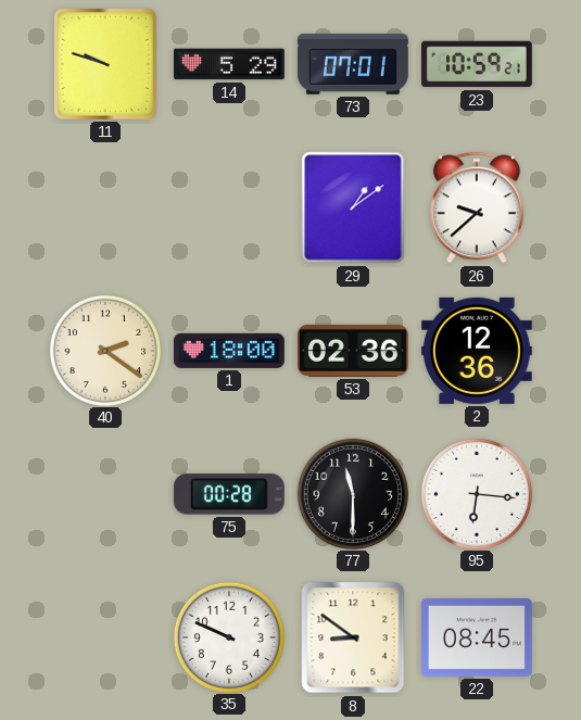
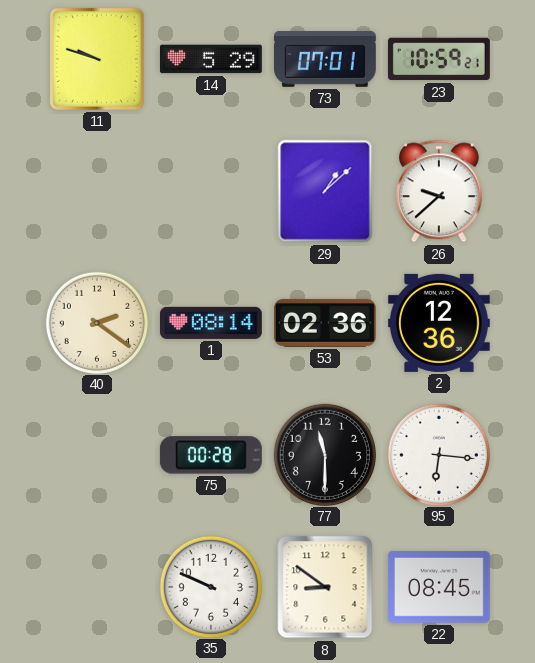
29: 1:09 -> 1:08 (325, 191)
1: 18:00 -> 08:14 (211, 323)
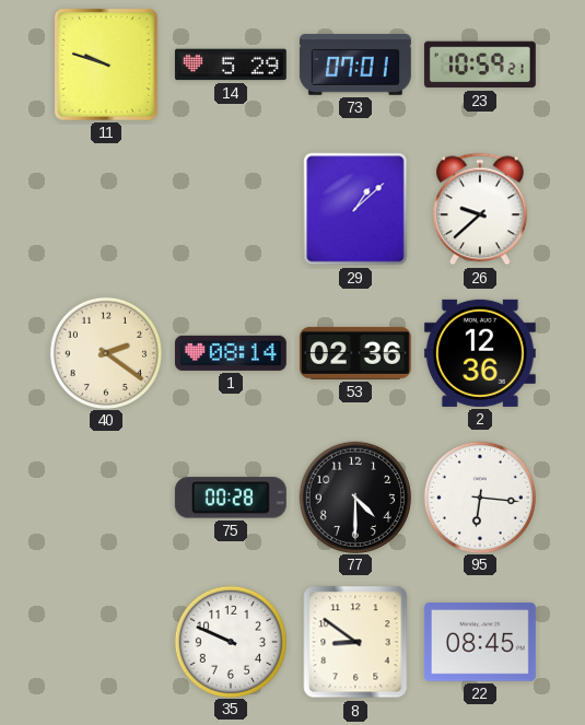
77: 11:30 -> 4:30 (354, 496)
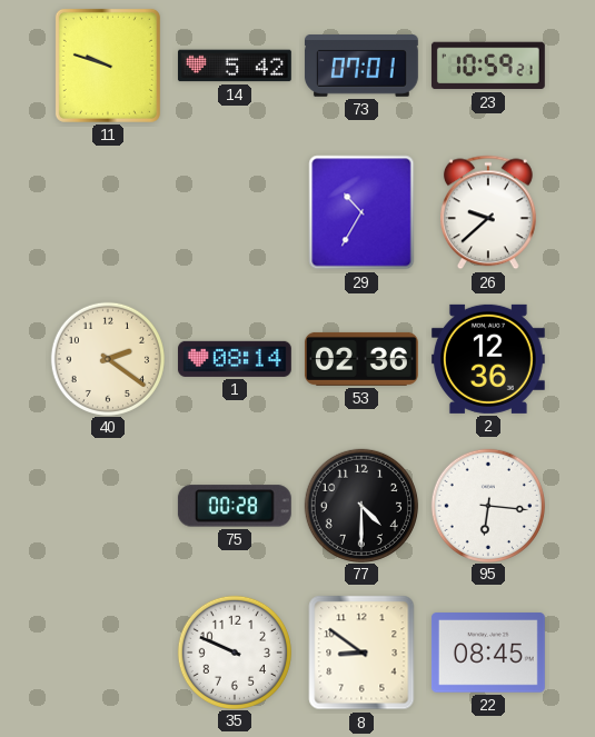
14: 5:29 -> 5:42 (235, 66)
29: 1:08 -> 10:35 (361, 212)
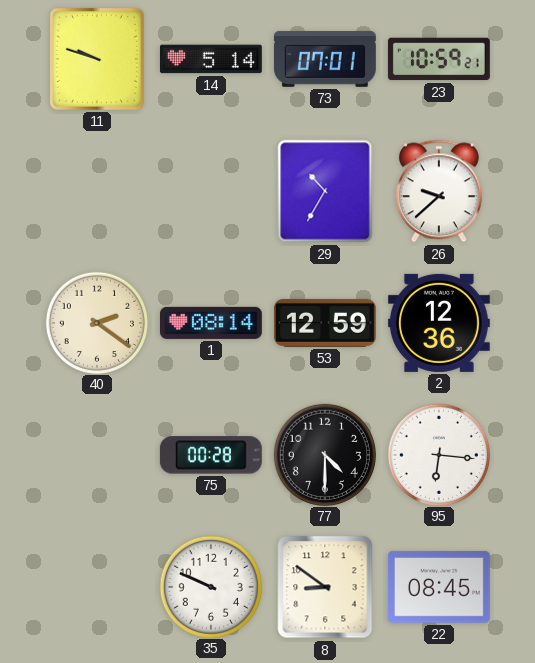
14: 5:42 -> 5:14 (211, 59)
53: 02:36 -> 12:59 (325, 323)
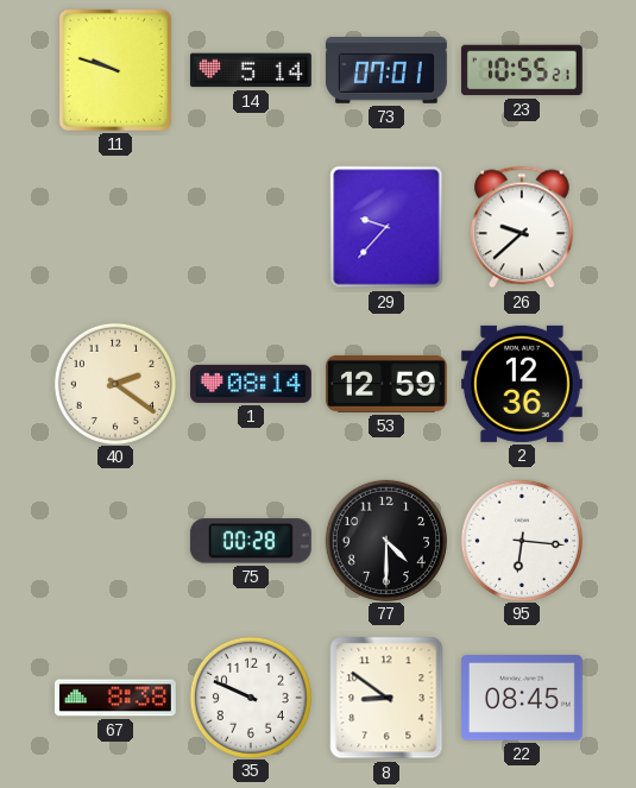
23: 10:59 -> 10:55 (522, 70)
29: 10:35 -> 9:37 (386, 227)
67: none -> 8:38 (115, 698)
